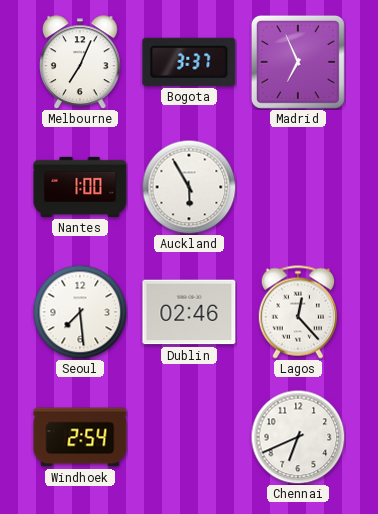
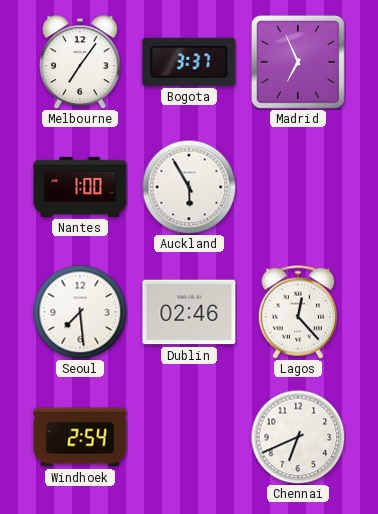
Melbourne: 7:04 -> 7:06 (81, 62)
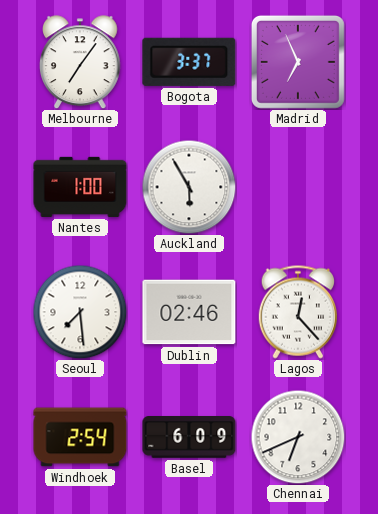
Basel: none -> 6:09 (189, 437)
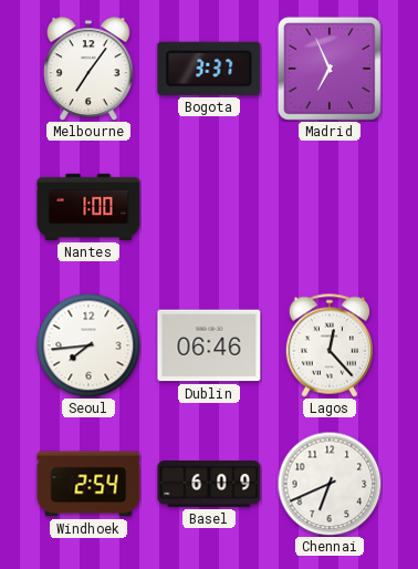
Auckland: 5:55 -> none (189, 187)
Seoul: 7:29 -> 7:44 (88, 345)
Dublin: 02:46 -> 06:46 (209, 345)
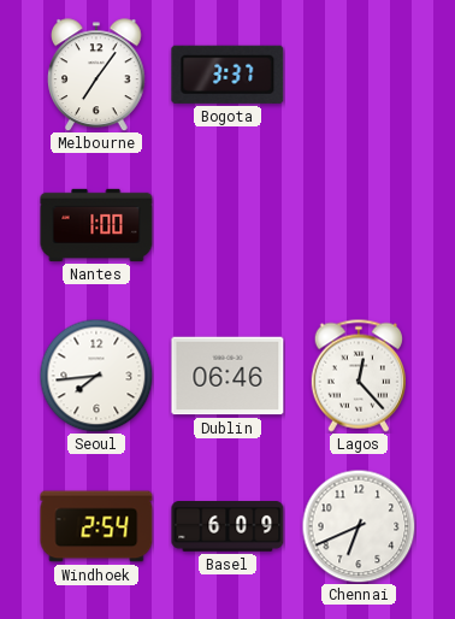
Madrid: 6:56 -> none (330, 69)
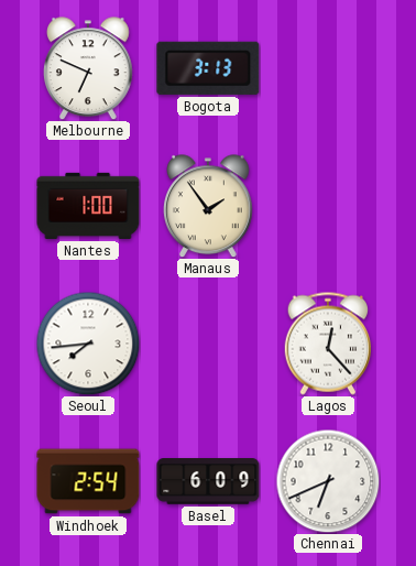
Melbourne: 7:06 -> 6:49 (89, 68)
Bogota: 3:37 -> 3:13 (208, 68)
Manaus: none -> 1:54 (209, 206)
Dublin: 06:46 -> none (227, 376)
